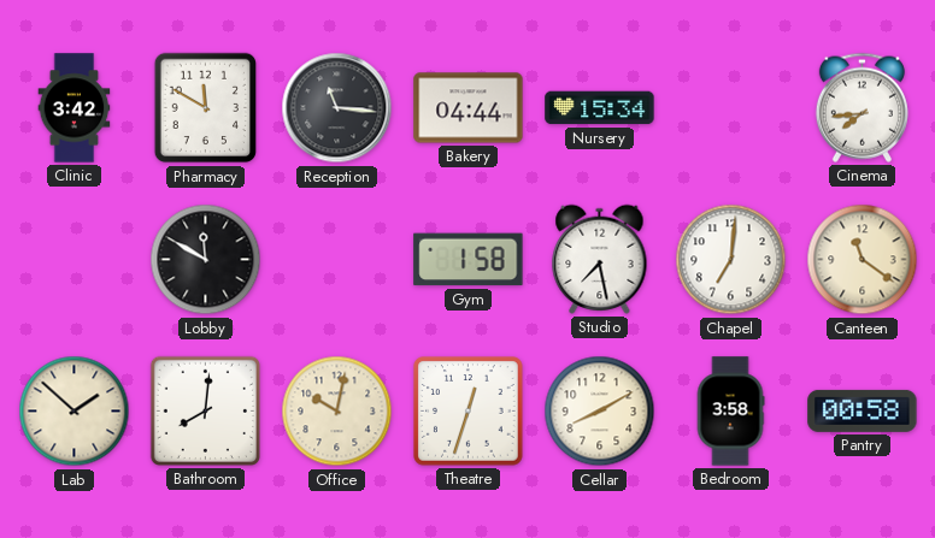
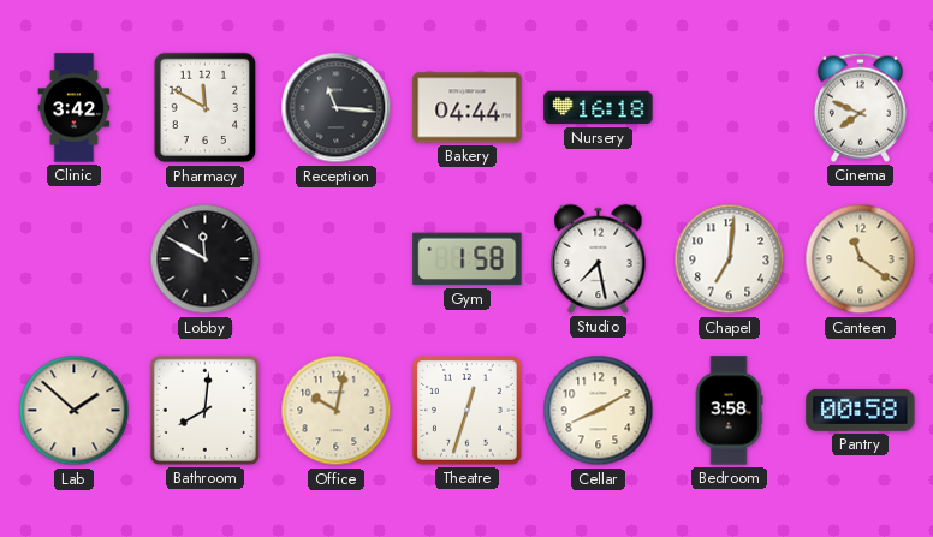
Nursery: 15:34 -> 16:18 (599, 108)
Cinema: 7:44 -> 7:49 (860, 107)
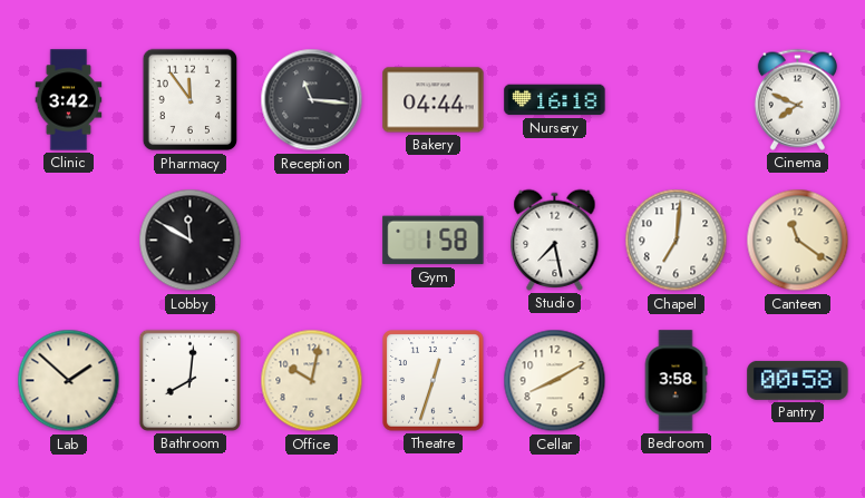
Pharmacy: 11:50 -> 11:54 (191, 100)
